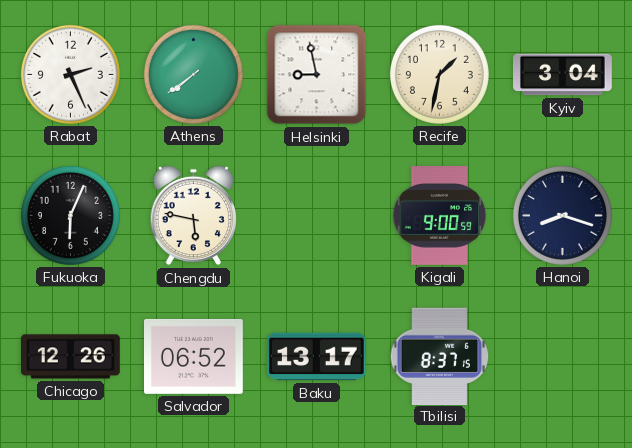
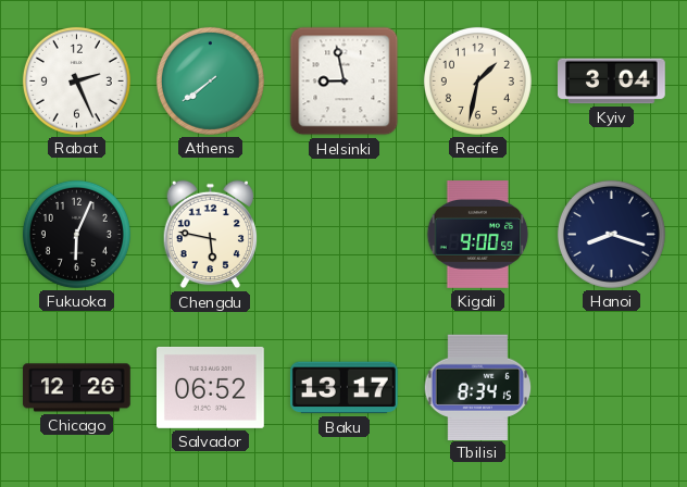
Tbilisi: 8:37 -> 8:34 (478, 387)
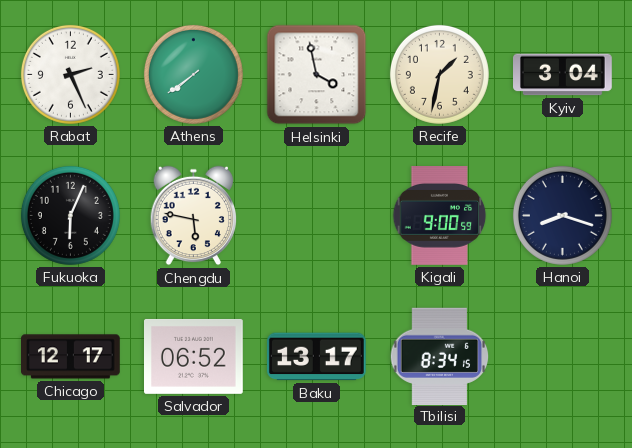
Helsinki: 8:58 -> 3:58 (317, 75)
Chicago: 12:26 -> 12:17 (71, 357)
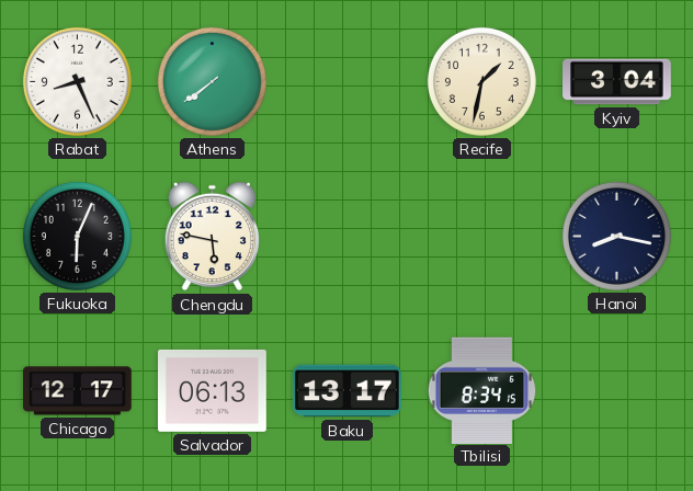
Rabat: 2:26 -> 8:26 (77, 81)
Helsinki: 3:58 -> none (317, 75)
Kigali: 9:00 -> none (440, 216)
Hanoi: 8:18 -> 8:17 (616, 236)
Salvador: 06:52 -> 06:13 (213, 390)
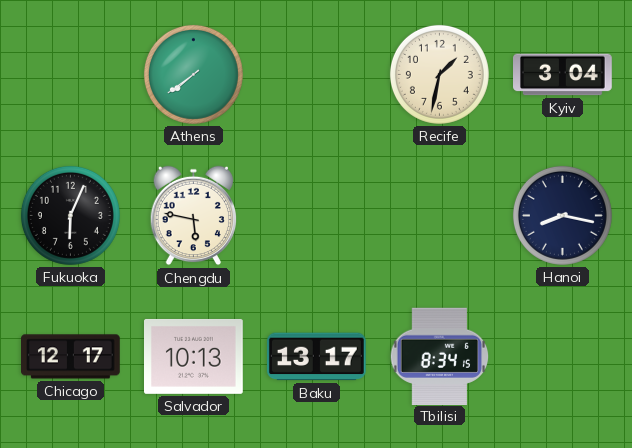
Rabat: 8:26 -> none (77, 81)
Salvador: 06:13 -> 10:13 (194, 356)
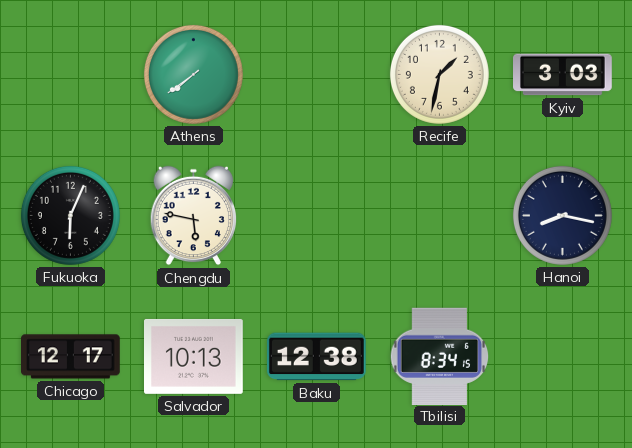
Kyiv: 3:04 -> 3:03 (563, 75)
Baku: 13:17 -> 12:38 (316, 357)
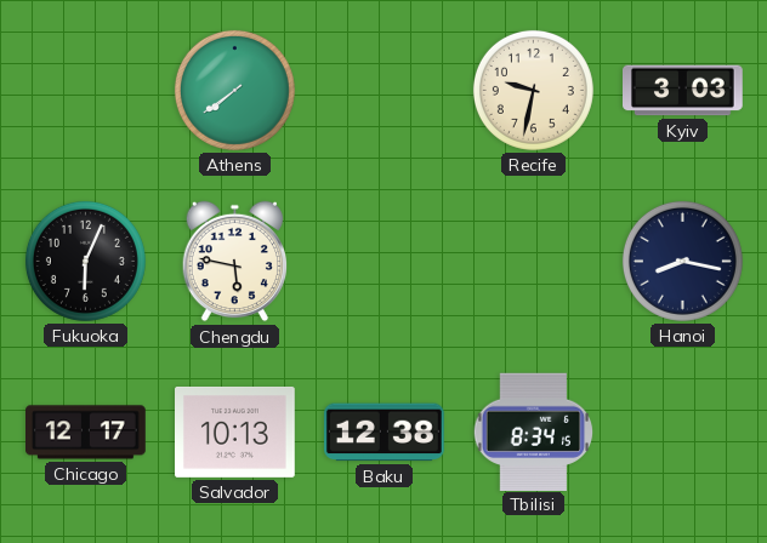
Recife: 1:32 -> 9:32 (533, 90)
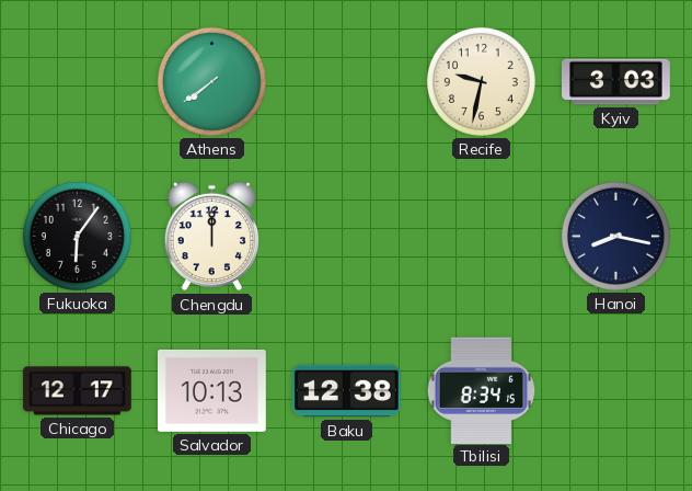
Fukuoka: 6:04 -> 6:06 (77, 236)
Chengdu: 5:47 -> 12:00 (211, 237)
